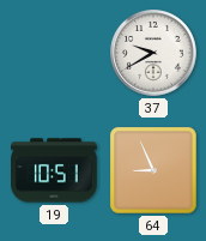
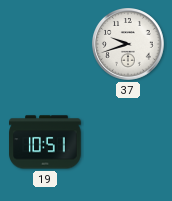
37: 9:40 -> 9:42 (128, 44)
64: 8:56 -> none (153, 170)
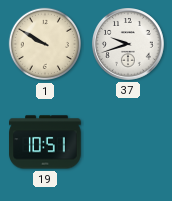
1: none -> 9:50 (44, 44)
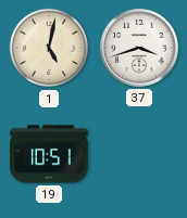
1: 9:50 -> 5:02 (48, 48)
37: 9:42 -> 3:42 (139, 48)
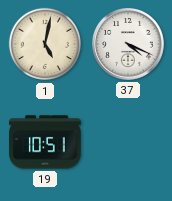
37: 3:42 -> 4:19 (128, 44)
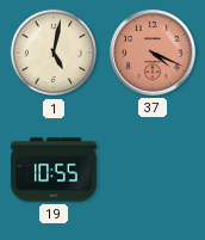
37 dial: white -> salmon (153, 53)
19: 10:51 -> 10:55 (54, 170)
